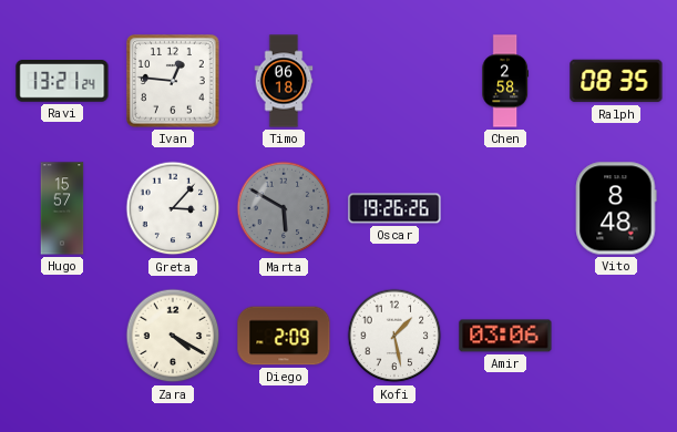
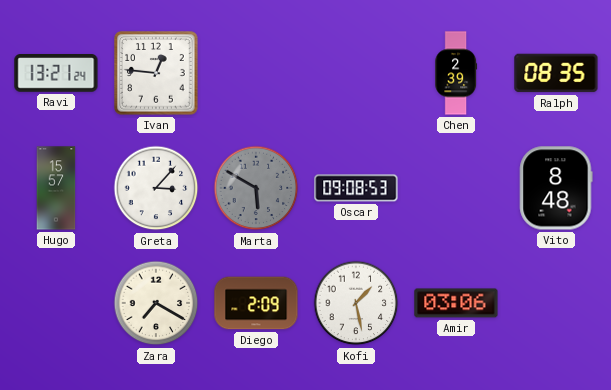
Timo: 06:18 -> none (284, 81)
Chen: 2:58 -> 2:39 (456, 73)
Oscar: 19:26 -> 09:08 (356, 188)
Zara: 4:20 -> 7:20 (156, 303)
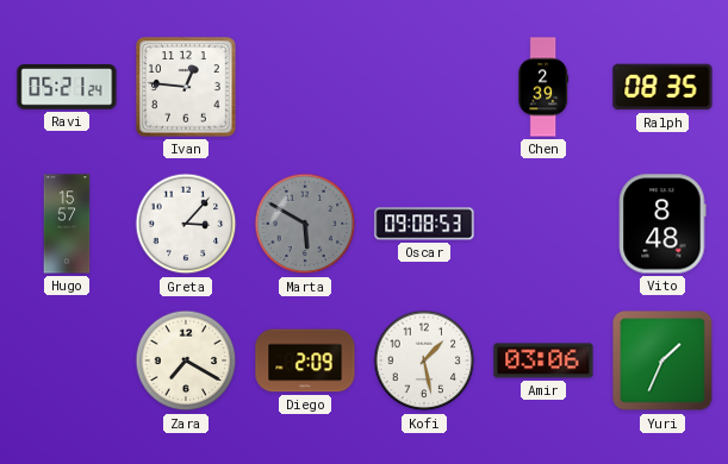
Ravi: 13:21 -> 05:21 (67, 87)
Yuri: none -> 1:34 (662, 360)
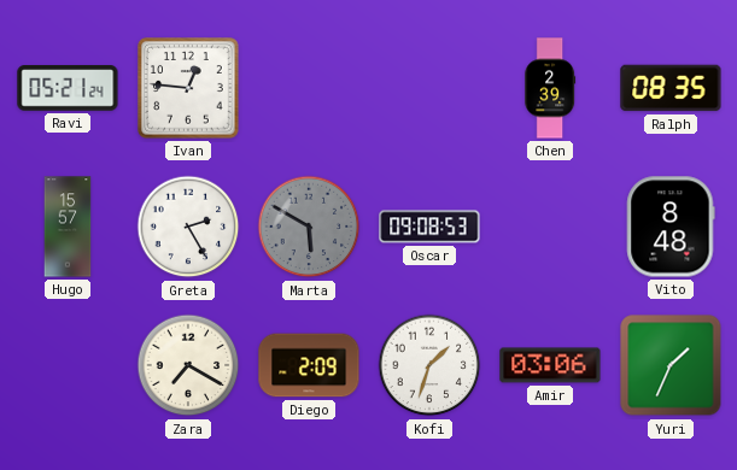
Greta: 3:07 -> 2:25 (188, 227)
Kofi: 1:28 -> 1:33 (429, 365)
